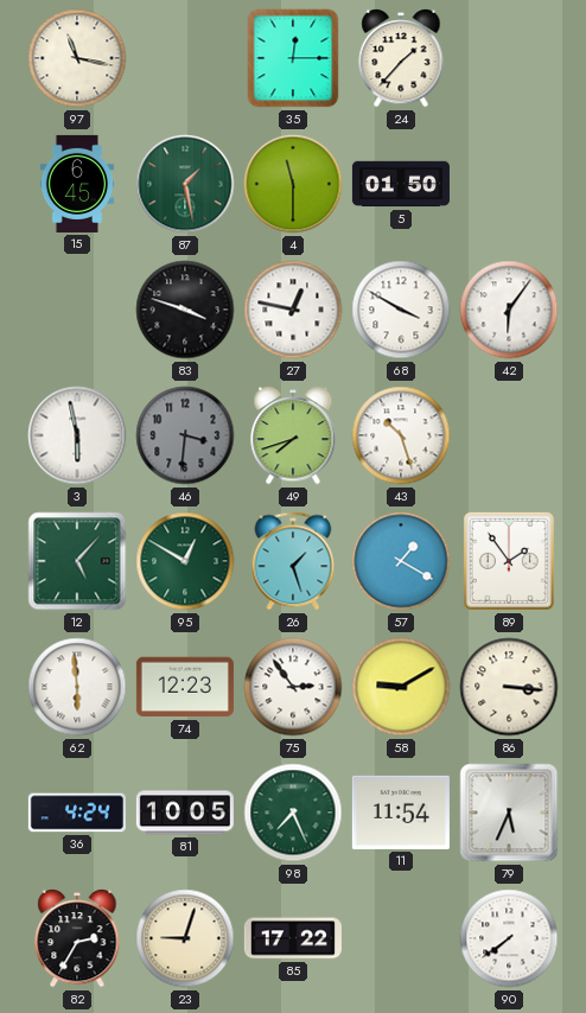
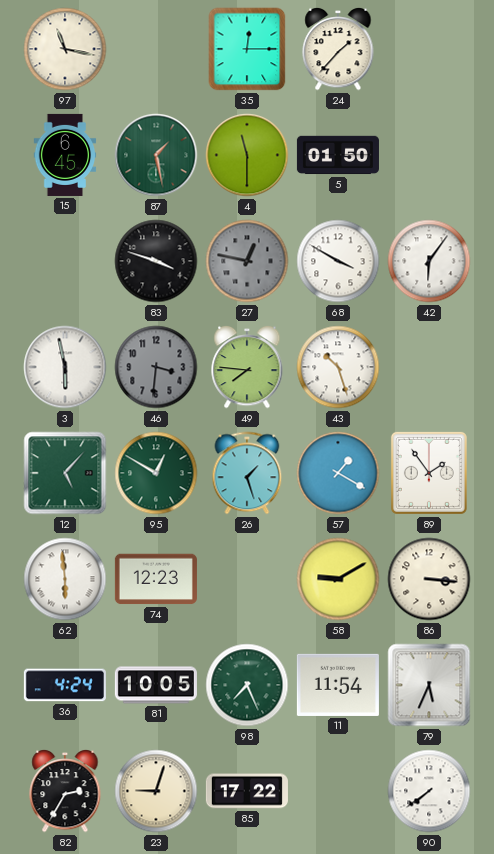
27 dial: white -> grey (247, 261)
49: 7:42 -> 7:46 (247, 367)
75: 2:54 -> none (293, 687)
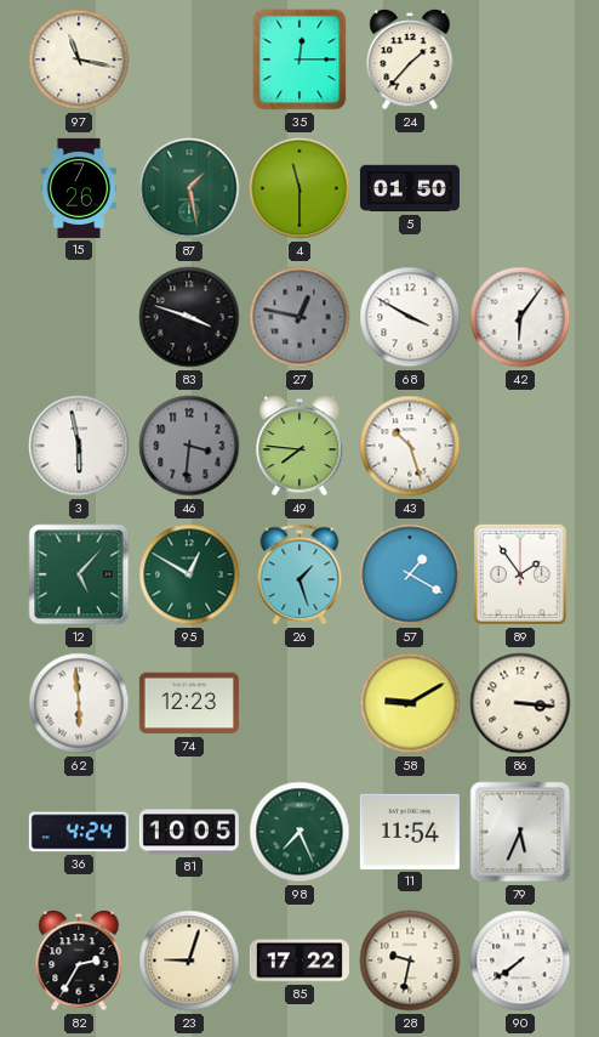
15: 6:45 -> 7:26 (79, 188)
28: none -> 9:32 (410, 960)
